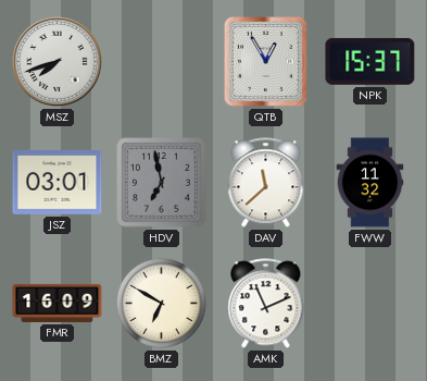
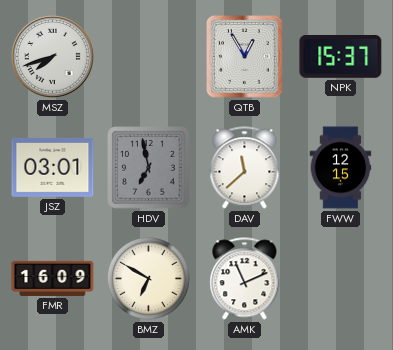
FWW: 11:32 -> 12:15 (341, 168)
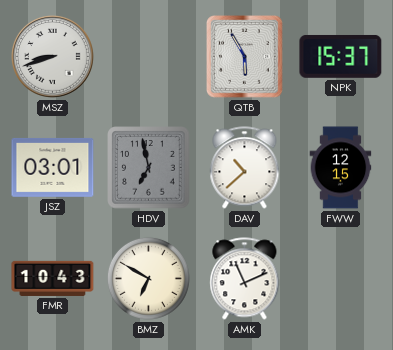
MSZ: 7:42 -> 8:42 (53, 57)
QTB: 12:55 -> 5:55 (245, 57)
DAV: 11:38 -> 10:38 (245, 168)
FMR: 16:09 -> 10:43 (53, 278)
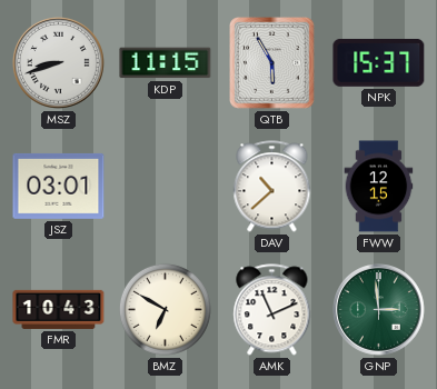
KDP: none -> 11:15 (166, 63)
HDV: 6:58 -> none (149, 168)
GNP: none -> 2:59 (379, 310)
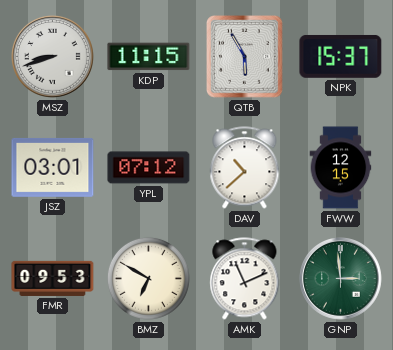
YPL: none -> 07:12 (149, 168)
FMR: 10:43 -> 09:53 (53, 278)
